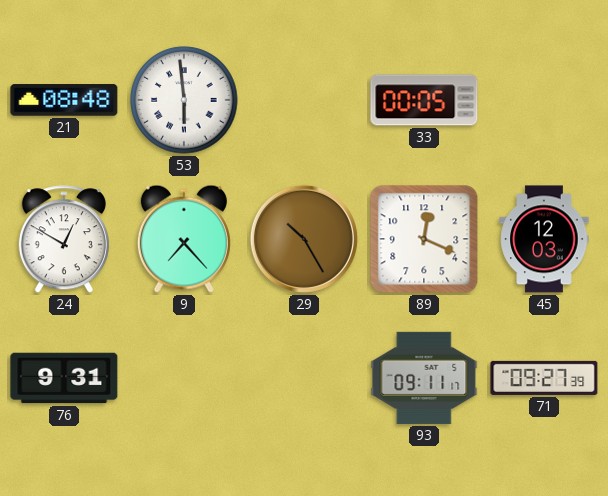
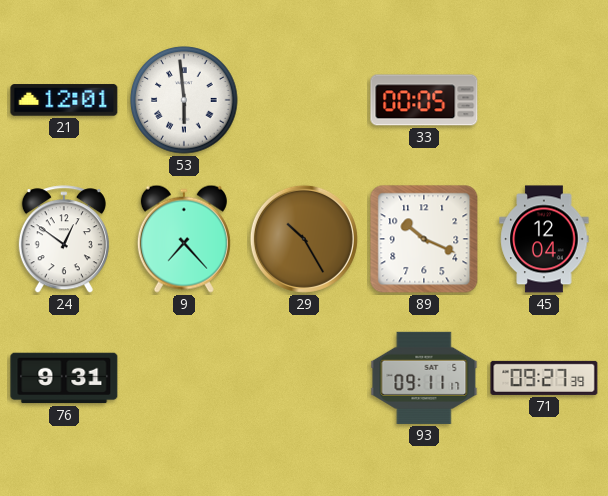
21: 08:48 -> 12:01 (64, 100)
24: 12:50 -> 12:51 (64, 240)
89: 12:19 -> 10:19 (424, 239)
45: 12:03 -> 12:04 (544, 239)
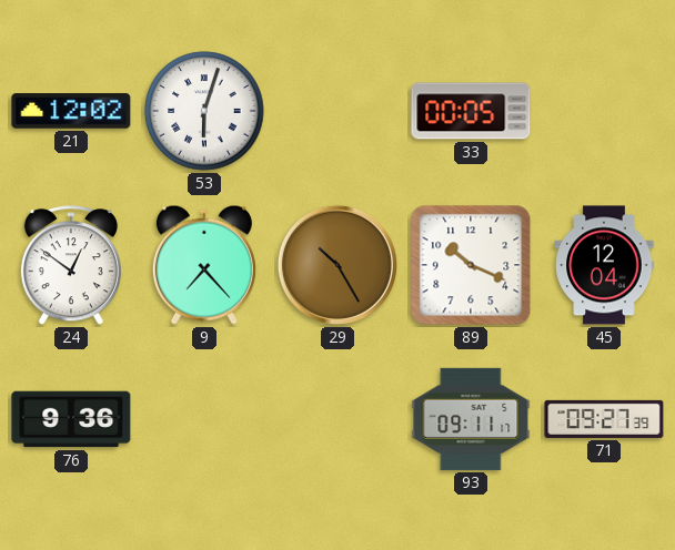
21: 12:01 -> 12:02 (71, 111)
53: 5:59 -> 6:03 (204, 111)
76: 9:31 -> 9:36 (71, 419)
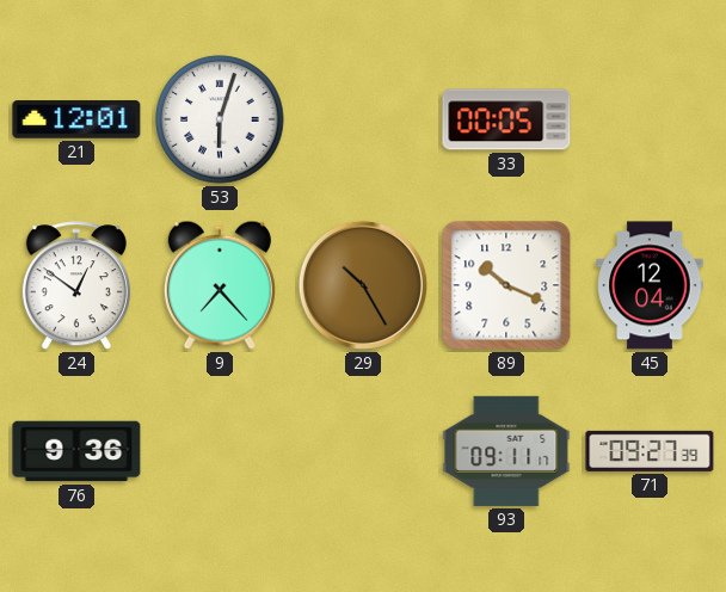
21: 12:02 -> 12:01 (76, 119)
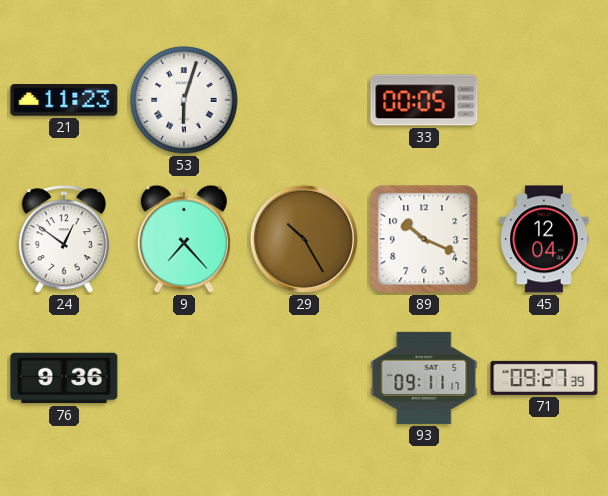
21: 12:01 -> 11:23 (64, 100)
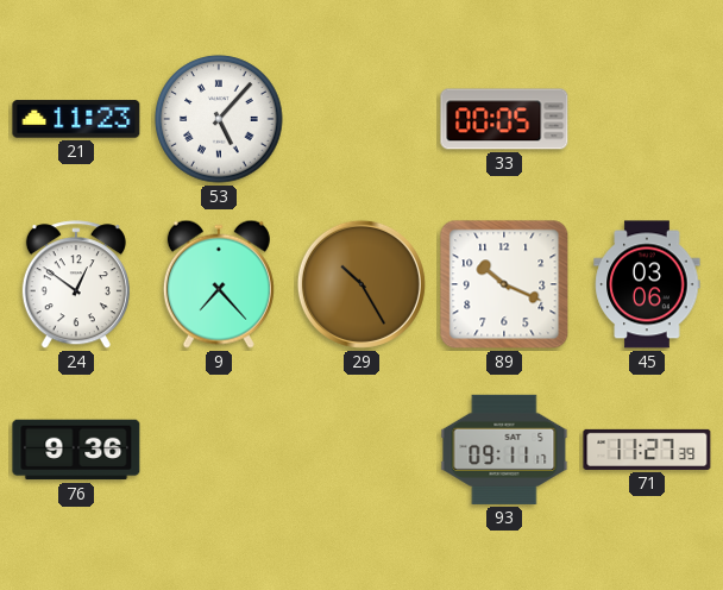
53: 6:03 -> 5:07 (219, 119)
45: 12:04 -> 03:06 (647, 284)
71: 09:27 -> 11:27 (647, 450)
